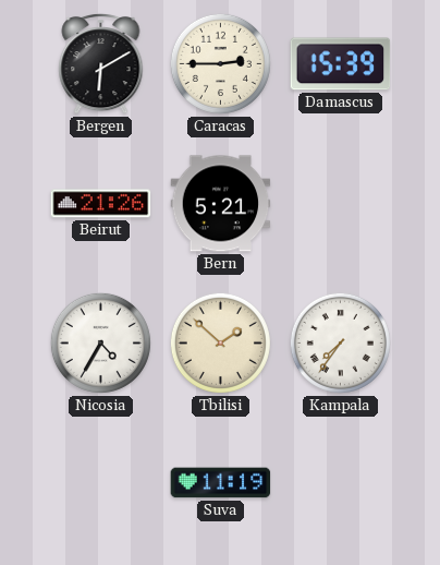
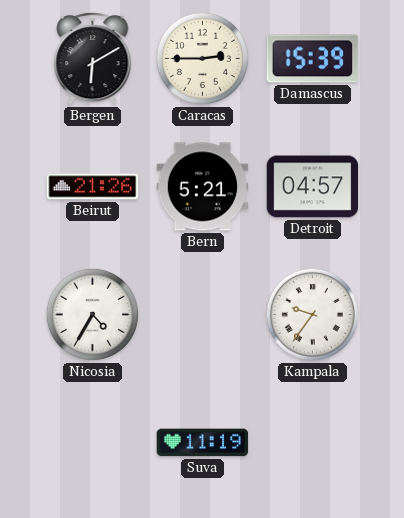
Detroit: none -> 04:57 (313, 187)
Tbilisi: 1:52 -> none (220, 342)
Kampala: 7:36 -> 9:36 (312, 314)
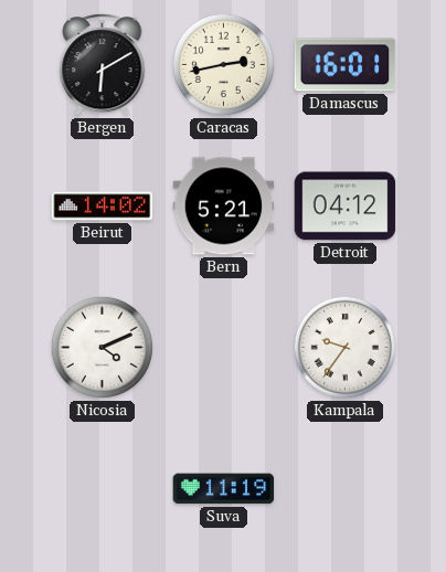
Caracas: 2:45 -> 2:43 (223, 64)
Damascus: 15:39 -> 16:01 (346, 65)
Beirut: 21:26 -> 14:02 (103, 206)
Detroit: 04:57 -> 04:12 (346, 206)
Nicosia: 4:35 -> 4:11 (102, 347)
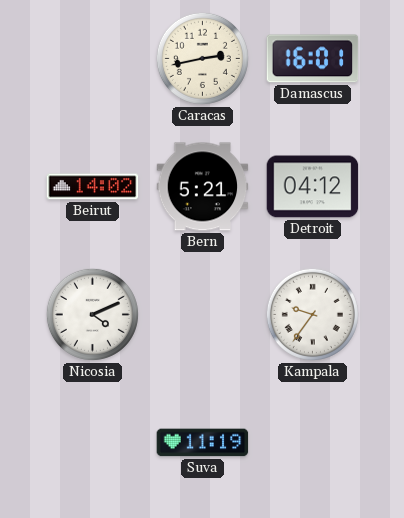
Bergen: 6:10 -> none (103, 64)
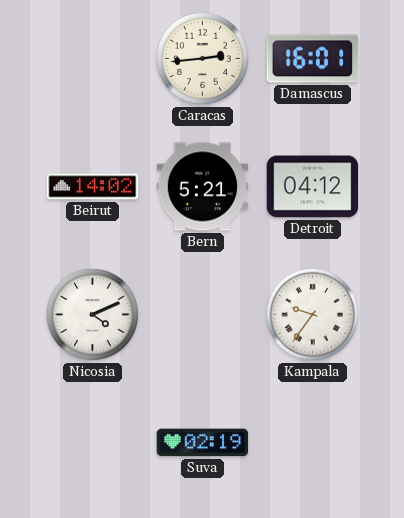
Caracas: 2:43 -> 2:44 (202, 58)
Suva: 11:19 -> 02:19 (203, 443)
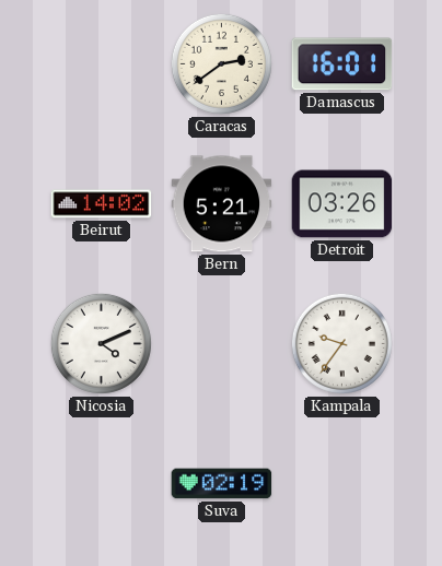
Caracas: 2:44 -> 2:39 (221, 63)
Detroit: 04:12 -> 03:26 (342, 204)
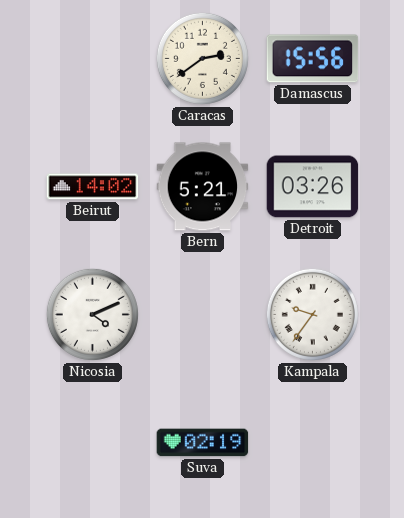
Damascus: 16:01 -> 15:56 (313, 59)
